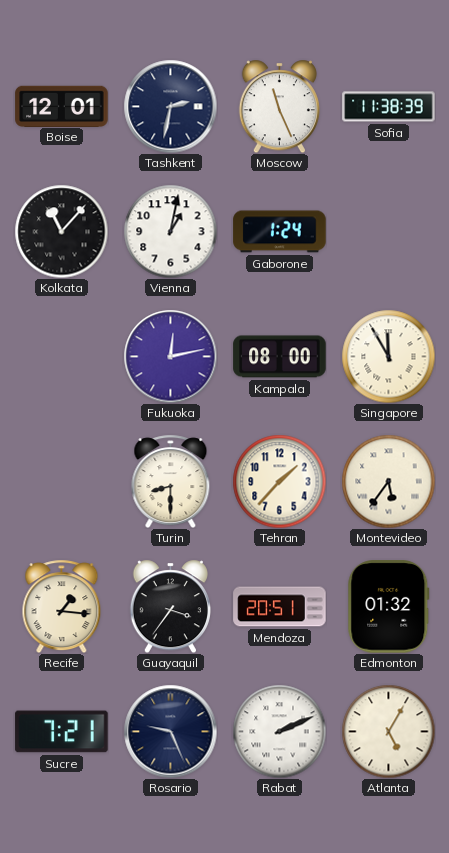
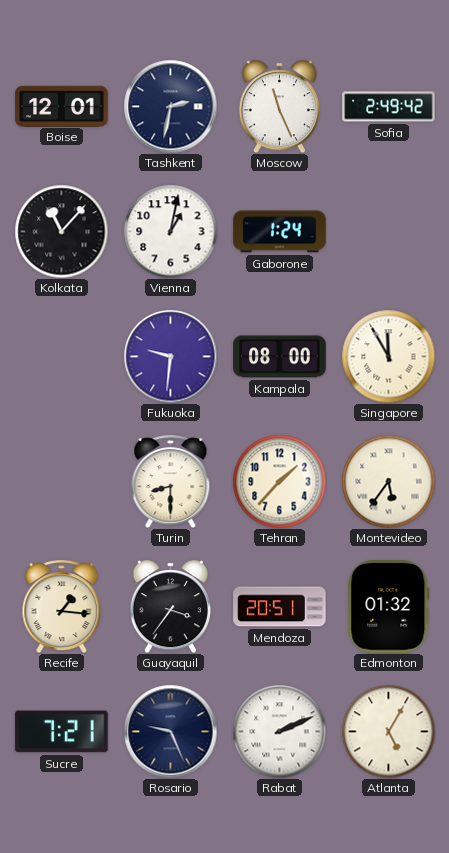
Sofia: 11:38 -> 2:49 (389, 107)
Fukuoka: 12:13 -> 9:31 (170, 356)
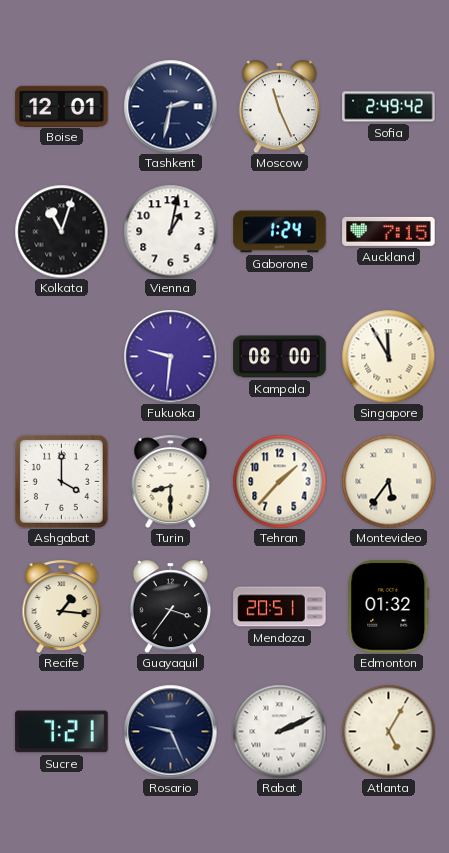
Kolkata: 11:07 -> 11:03 (61, 231)
Auckland: none -> 7:15 (389, 231)
Ashgabat: none -> 4:00 (61, 481)
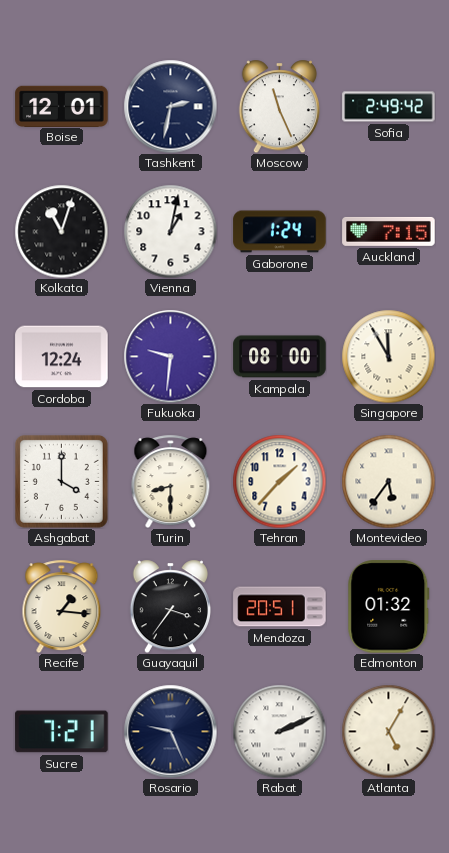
Cordoba: none -> 12:24 (62, 357)
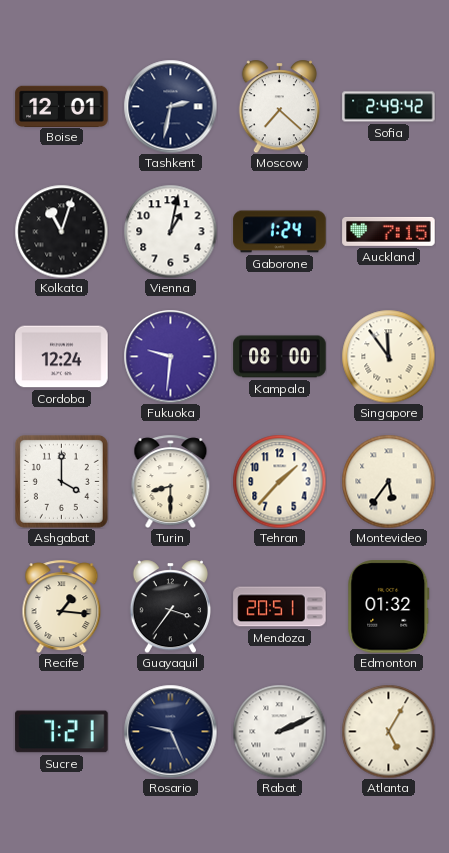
Moscow: 11:26 -> 7:22 (279, 106)
Singapore: 11:55 -> 11:54 (388, 356)
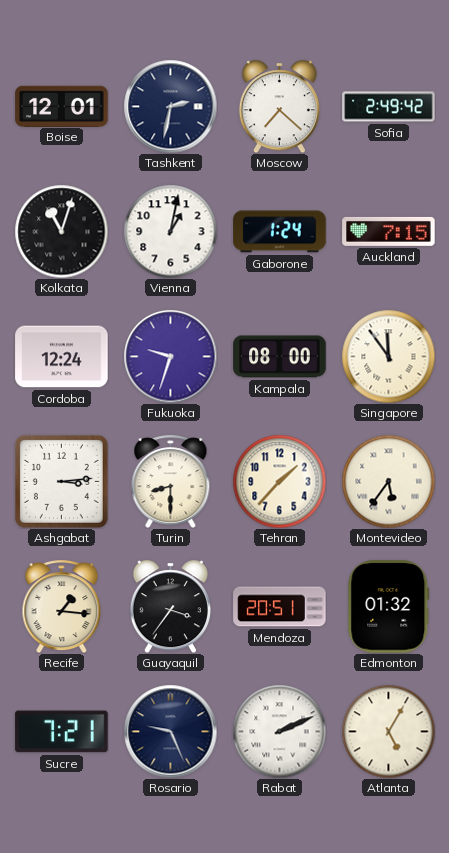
Fukuoka: 9:31 -> 9:33 (170, 356)
Ashgabat: 4:00 -> 3:14 (61, 481)
